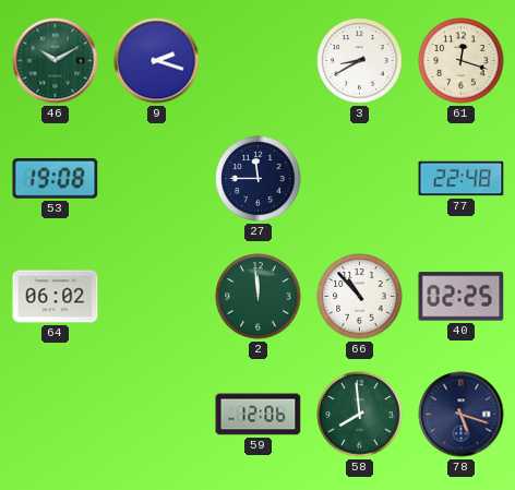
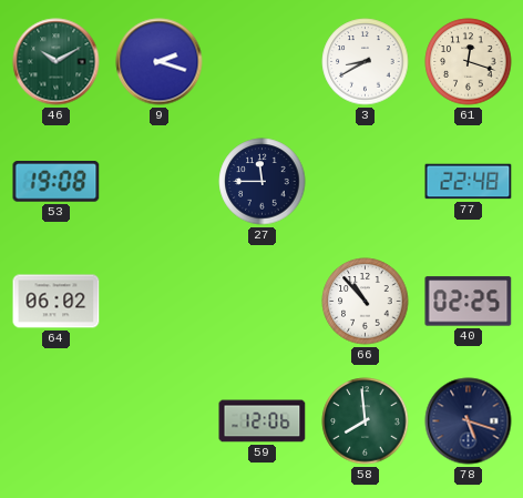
2: 11:59 -> none (259, 297)
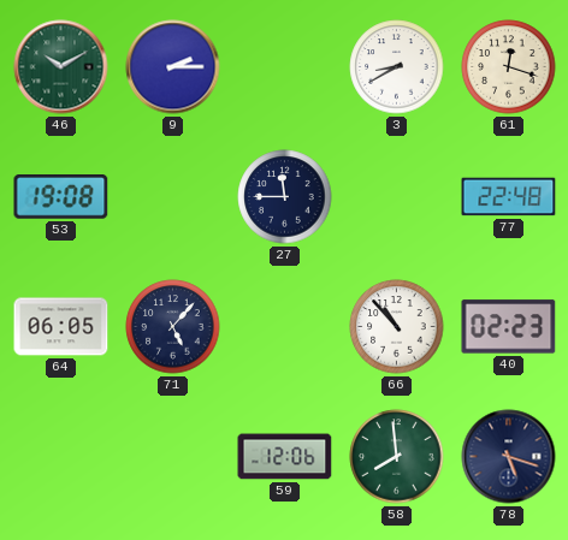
9: 2:18 -> 2:15 (173, 67)
64: 06:02 -> 06:05 (61, 327)
71: none -> 5:07 (173, 327)
40: 02:25 -> 02:23 (509, 327)
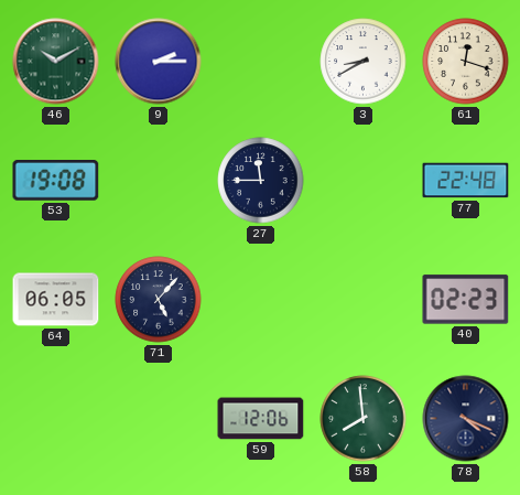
66: 10:53 -> none (397, 327)
78: 5:18 -> 4:19 (466, 419)
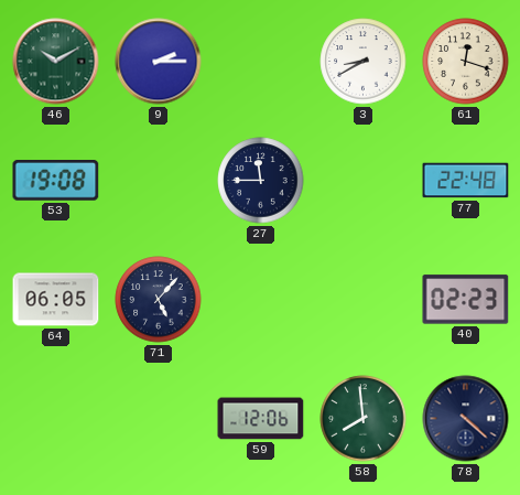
78: 4:19 -> 4:22 (466, 419)
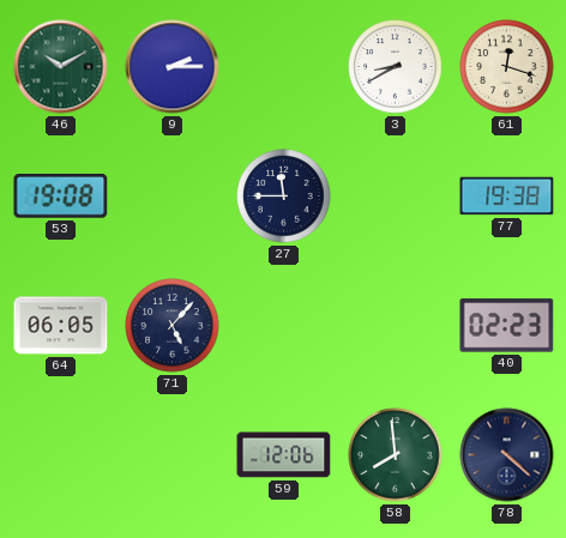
77: 22:48 -> 19:38 (507, 197)
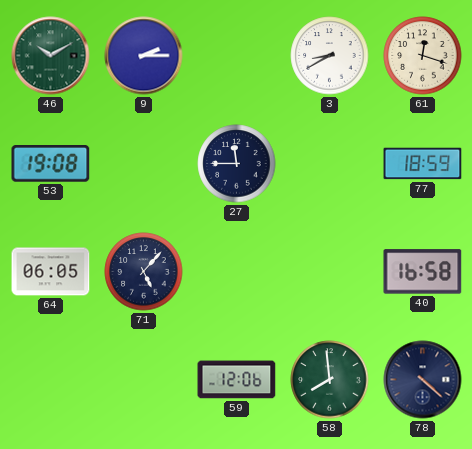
77: 19:38 -> 18:59 (423, 164)
40: 02:23 -> 16:58 (423, 272)
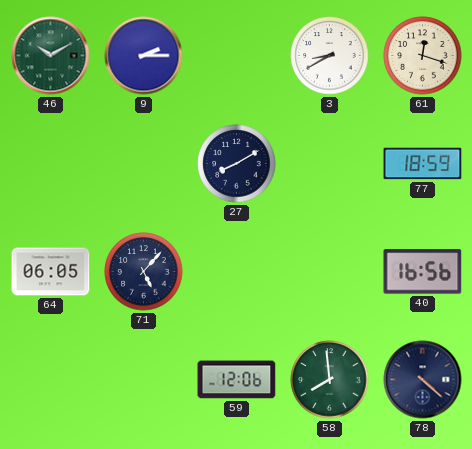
53: 19:08 -> none (51, 164)
27: 11:45 -> 8:10 (237, 164)
40: 16:58 -> 16:56 (423, 272)
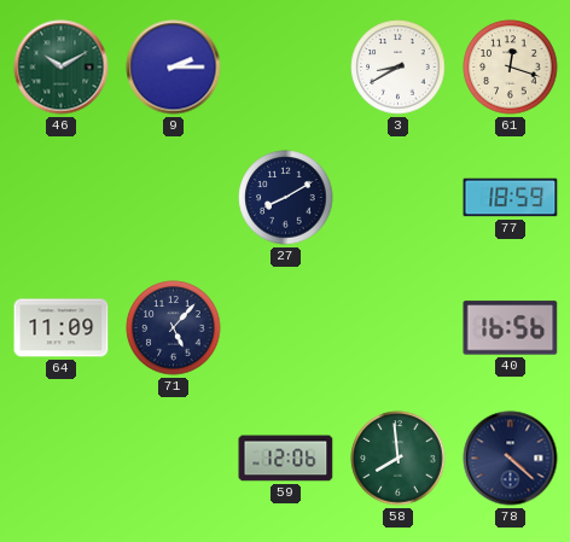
64: 06:05 -> 11:09 (62, 328)
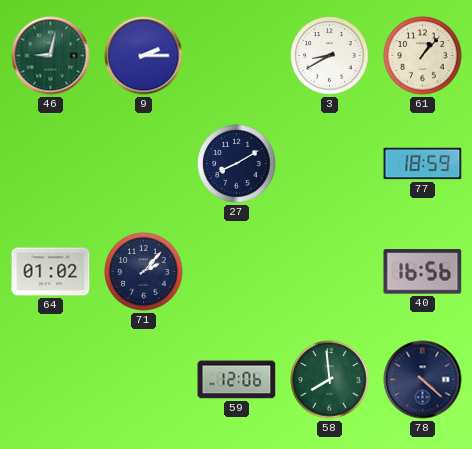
46: 10:10 -> 9:02 (51, 56)
61: 12:18 -> 1:07 (423, 56)
64: 11:09 -> 01:02 (51, 272)
71: 5:07 -> 2:07 (144, 272)
